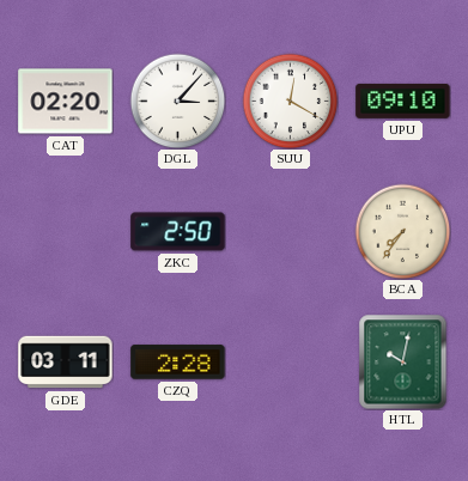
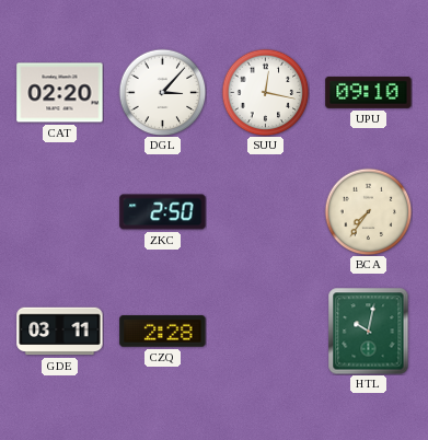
SUU: 12:20 -> 12:17 (265, 92)
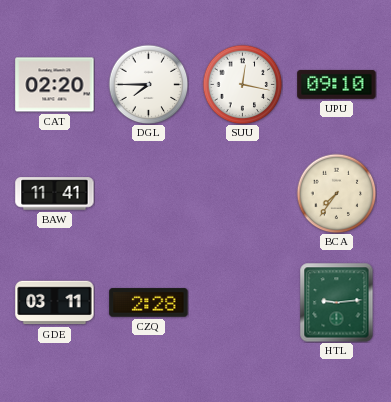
DGL: 3:07 -> 7:45 (148, 84)
BAW: none -> 11:41 (55, 194)
ZKC: 2:50 -> none (163, 212)
HTL: 10:02 -> 9:14 (337, 302)
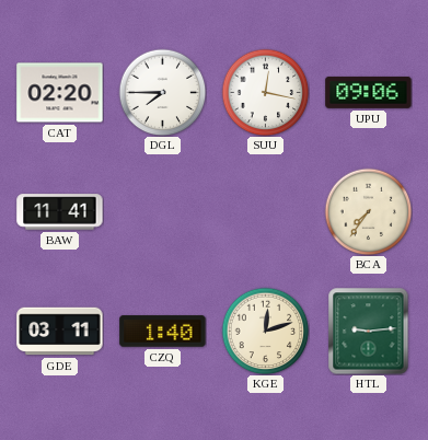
UPU: 09:10 -> 09:06 (369, 92)
CZQ: 2:28 -> 1:40 (163, 332)
KGE: none -> 12:12 (265, 331)
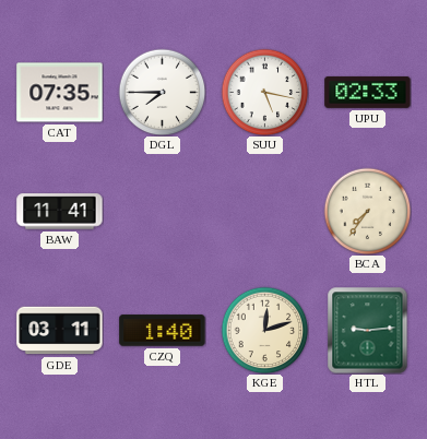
CAT: 02:20 -> 07:35 (60, 93)
SUU: 12:17 -> 5:17 (264, 92)
UPU: 09:06 -> 02:33 (368, 92)
